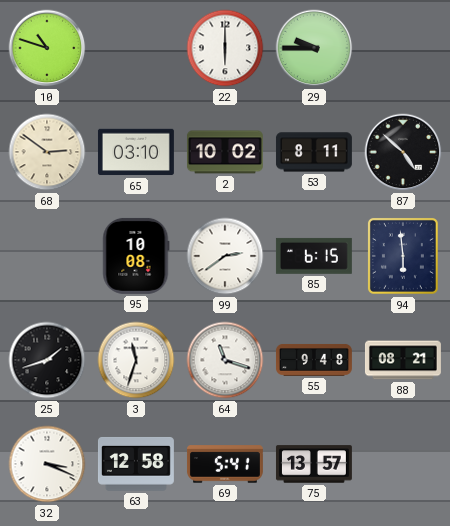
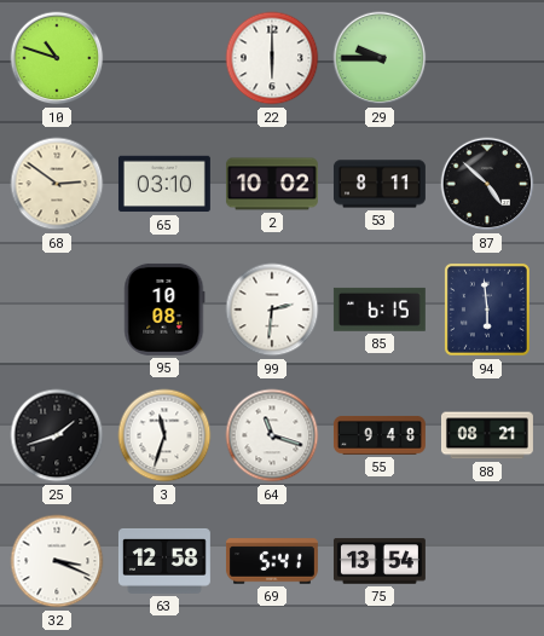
99: 2:39 -> 2:31 (272, 310)
75: 13:57 -> 13:54 (380, 561)
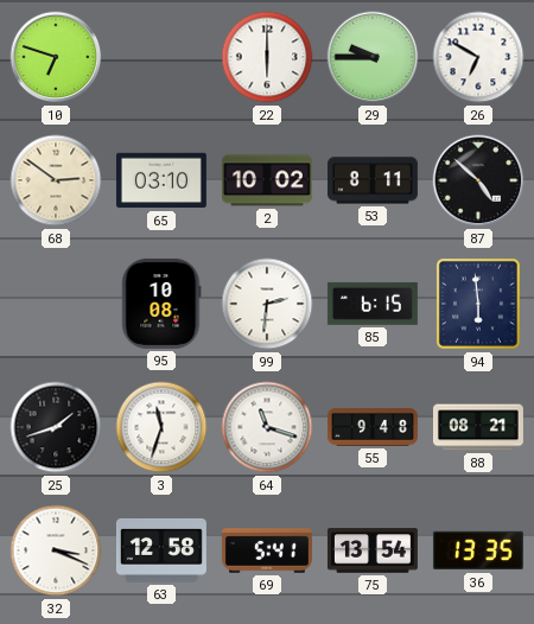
10: 10:48 -> 6:48 (56, 57)
26: none -> 6:50 (478, 57)
36: none -> 13:35 (478, 550)
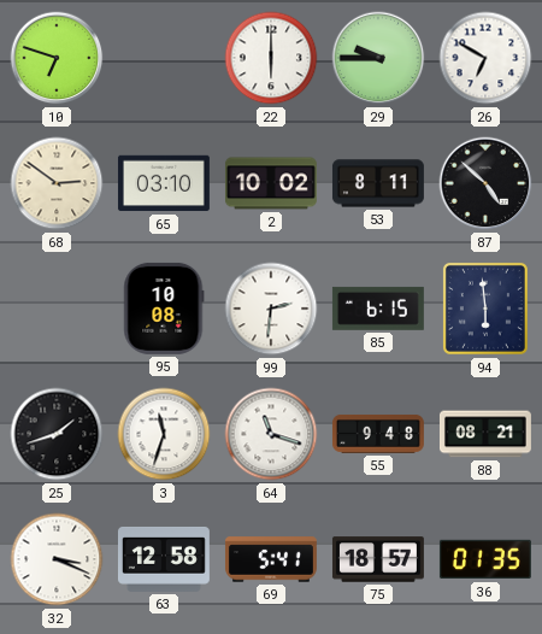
75: 13:54 -> 18:57 (378, 559)
36: 13:35 -> 01:35 (485, 559)
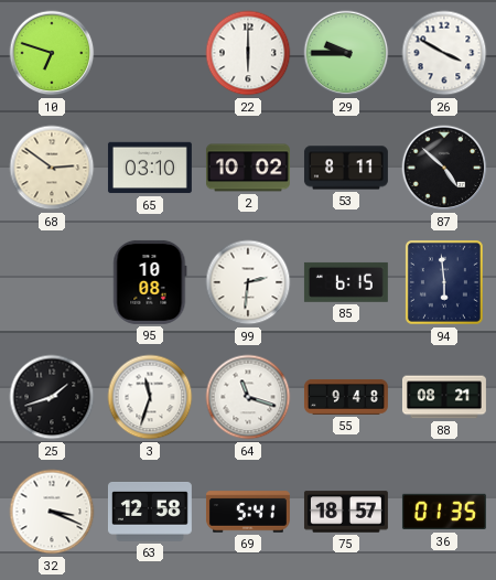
26: 6:50 -> 3:50 (444, 53)
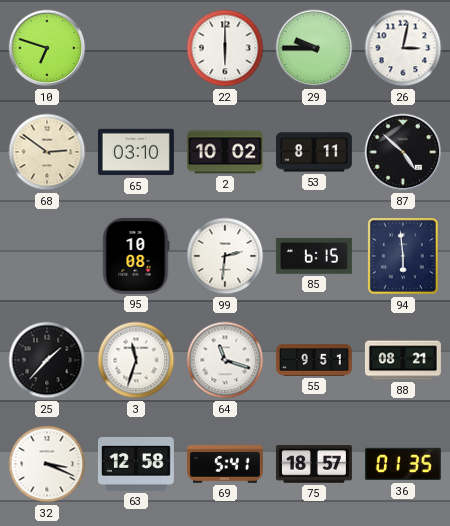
26: 3:50 -> 3:02 (403, 48)
25: 1:42 -> 1:37 (47, 360)
55: 9:48 -> 9:51 (314, 360)
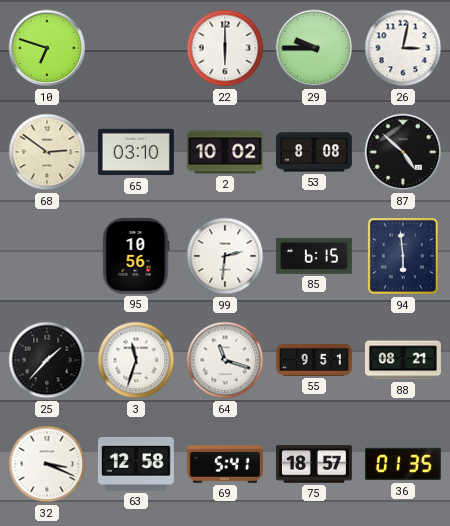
53: 8:11 -> 8:08 (314, 152)
95: 10:08 -> 10:56 (136, 256)
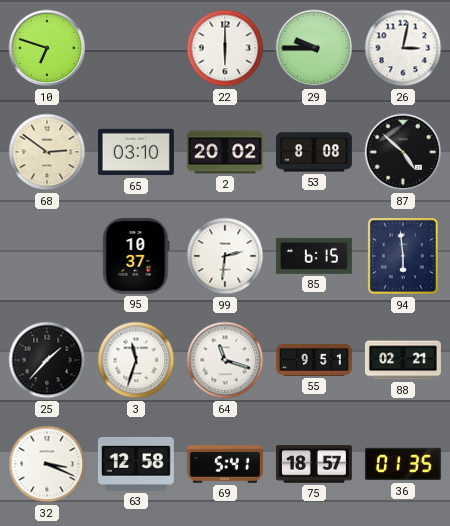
2: 10:02 -> 20:02 (225, 152)
95: 10:56 -> 10:37 (136, 256)
88: 08:21 -> 02:21 (403, 360)
